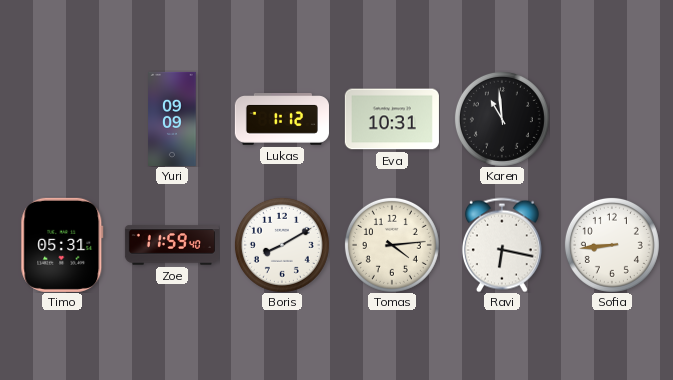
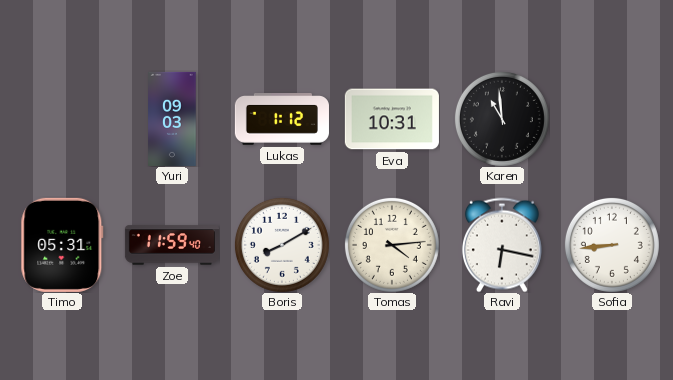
Yuri: 09:09 -> 09:03 (172, 119)
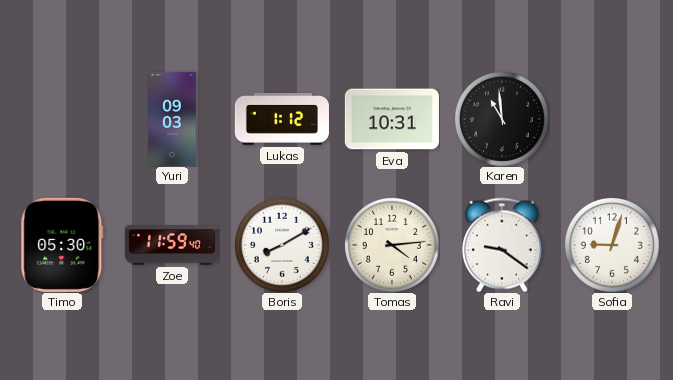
Timo: 05:31 -> 05:30 (62, 245)
Ravi: 6:17 -> 9:21 (502, 245)
Sofia: 8:44 -> 9:03 (612, 245)
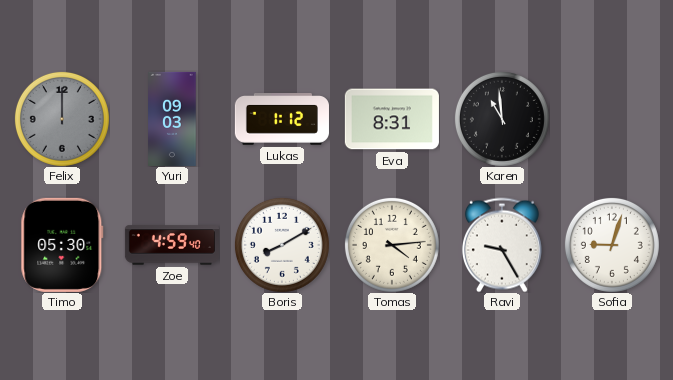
Felix: none -> 12:00 (62, 119)
Eva: 10:31 -> 8:31 (392, 119)
Zoe: 11:59 -> 4:59 (172, 245)
Ravi: 9:21 -> 9:25 (502, 245)
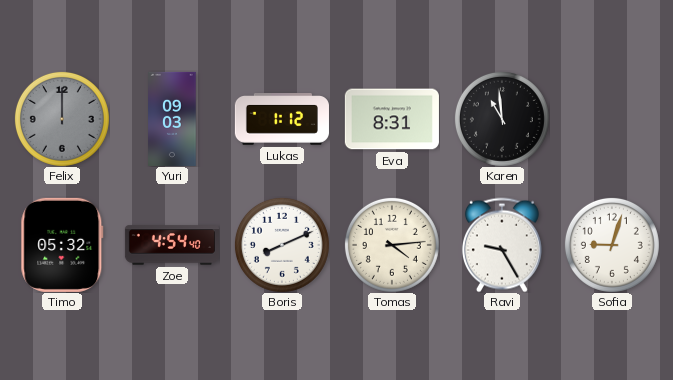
Timo: 05:30 -> 05:32 (62, 245)
Zoe: 4:59 -> 4:54 (172, 245)
Boris: 8:10 -> 8:11 (282, 245)
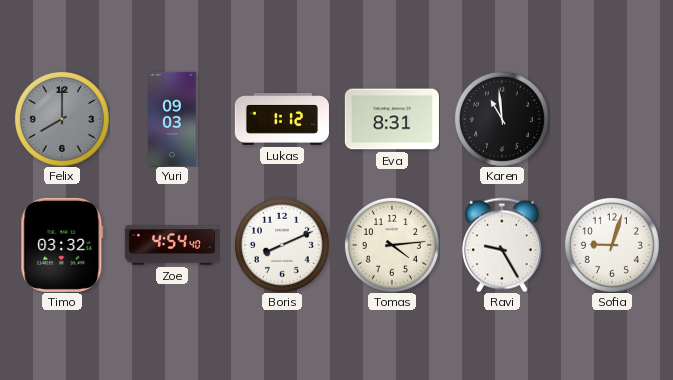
Felix: 12:00 -> 8:00 (62, 119)
Timo: 05:32 -> 03:32 (62, 245)
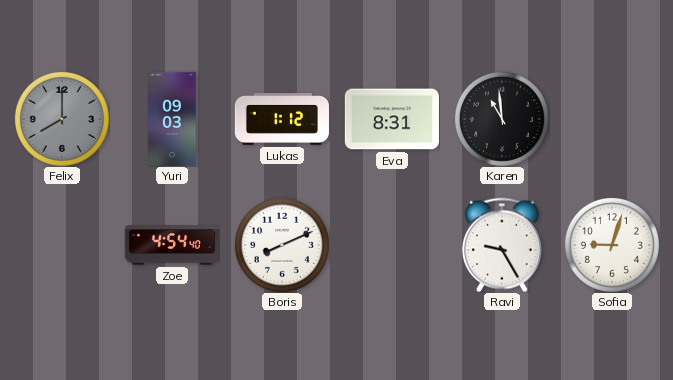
Timo: 03:32 -> none (62, 245)
Tomas: 4:14 -> none (392, 245)
